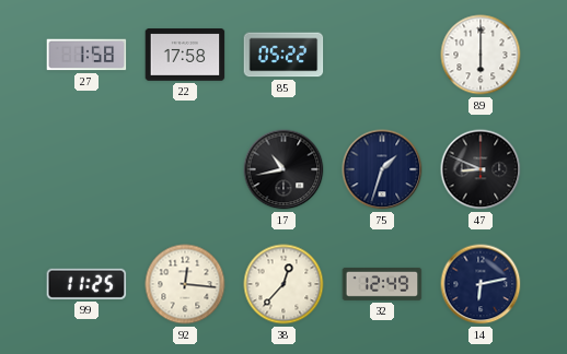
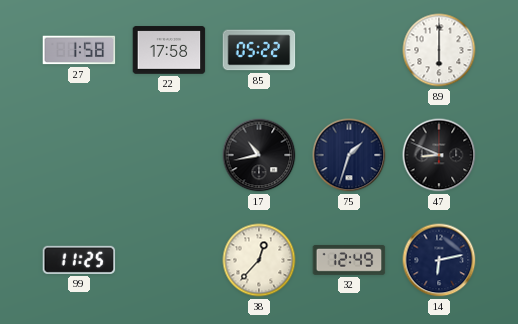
92: 12:16 -> none (185, 284)
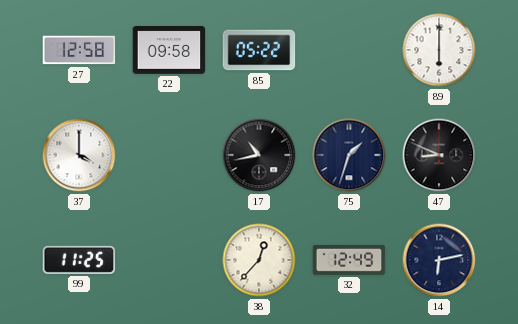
27: 1:58 -> 12:58 (79, 50)
22: 17:58 -> 09:58 (169, 50)
37: none -> 4:00 (79, 155)
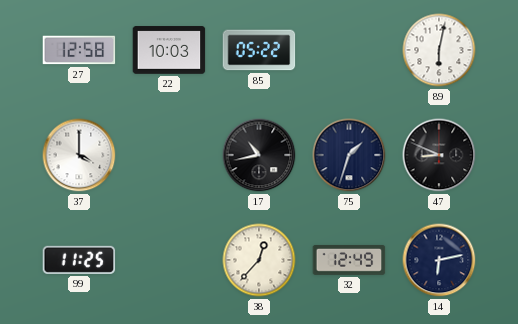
22: 09:58 -> 10:03 (169, 50)
89: 6:00 -> 6:02 (439, 50)
